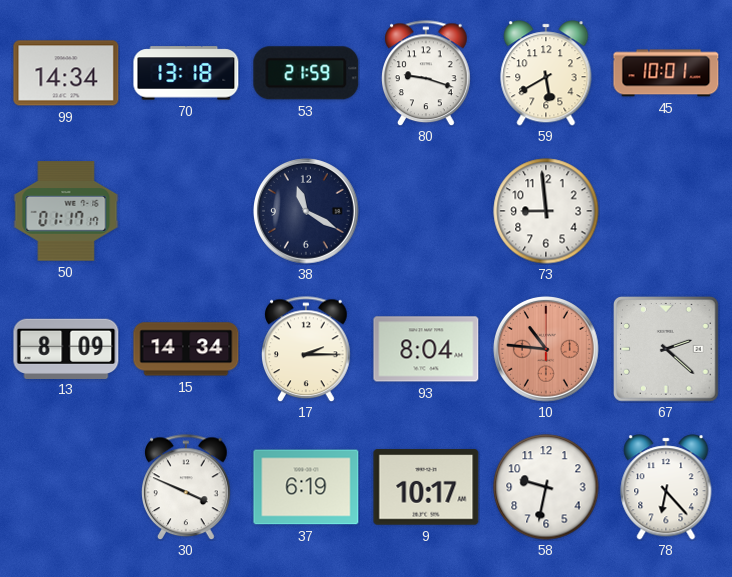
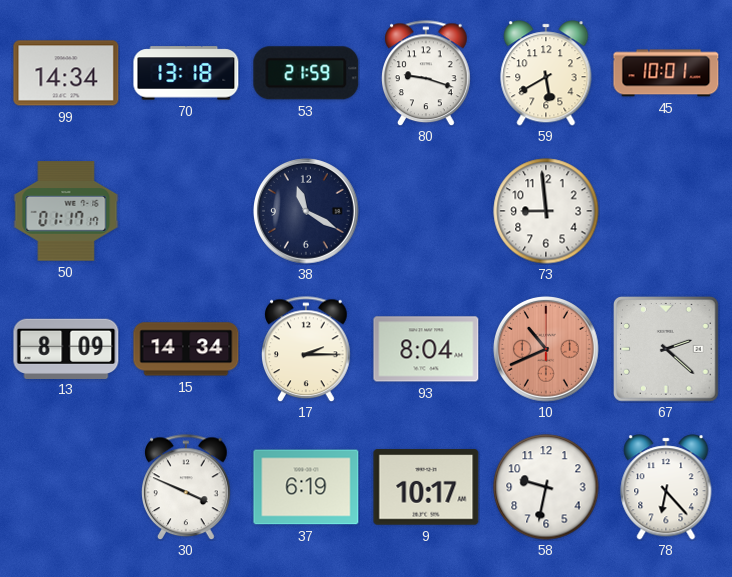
10: 10:46 -> 10:41 (547, 350)
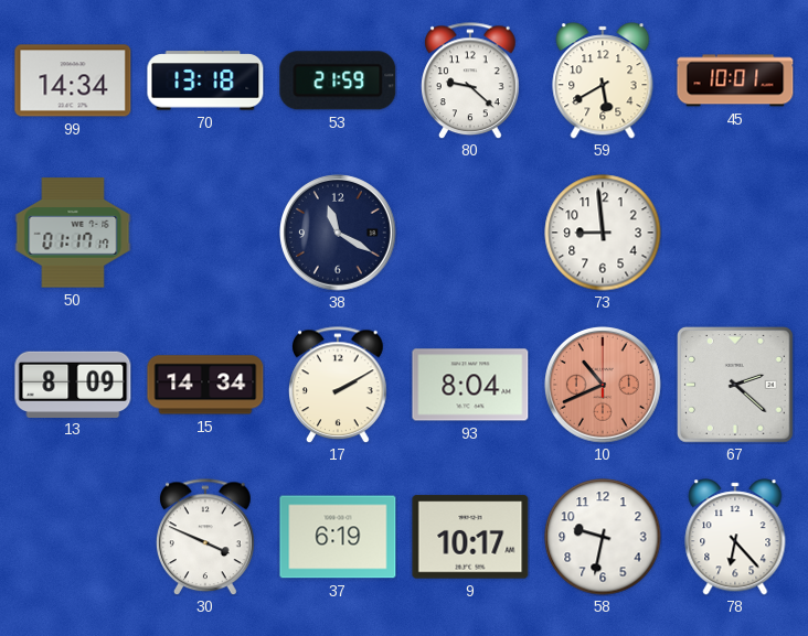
80: 9:18 -> 9:22 (471, 80)
17: 2:15 -> 2:10 (339, 385)
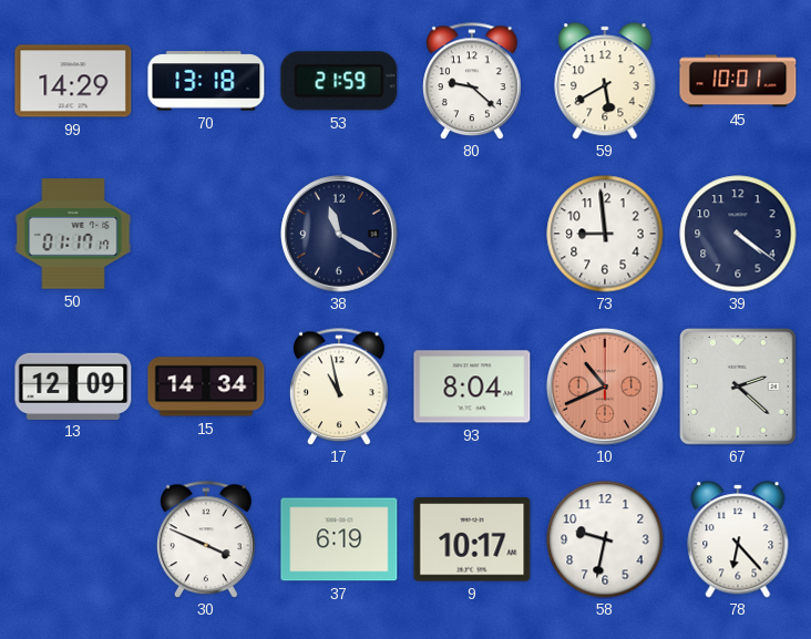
99: 14:34 -> 14:29 (73, 81)
39: none -> 4:21 (738, 234)
13: 8:09 -> 12:09 (73, 385)
17: 2:10 -> 10:58 (340, 387)
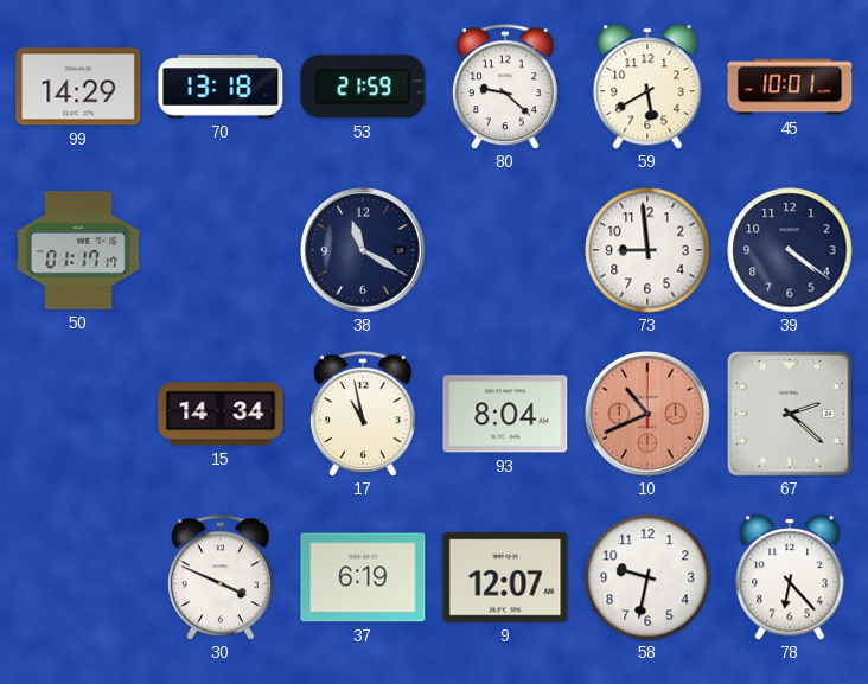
13: 12:09 -> none (73, 385)
9: 10:17 -> 12:07 (505, 577)
